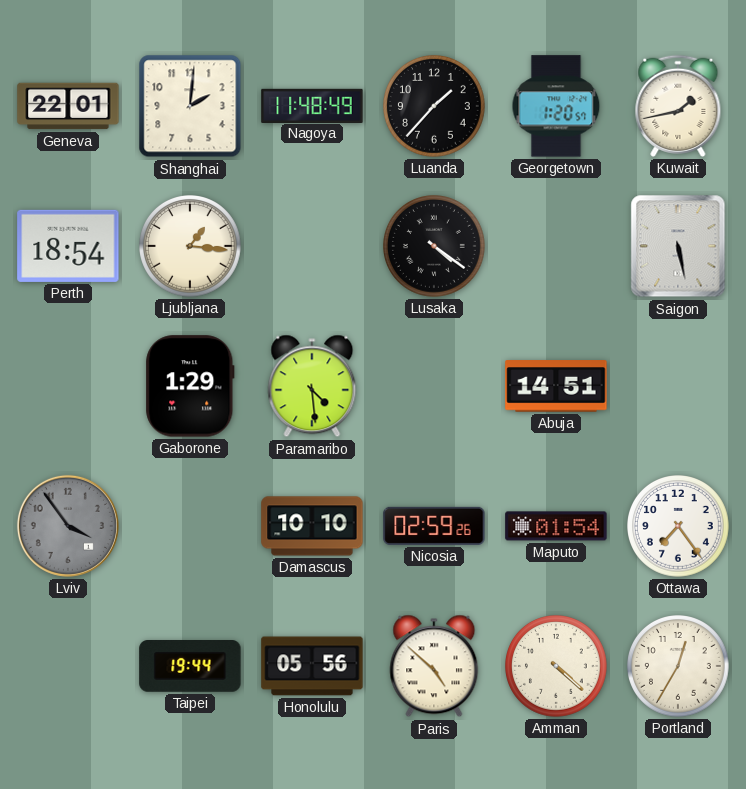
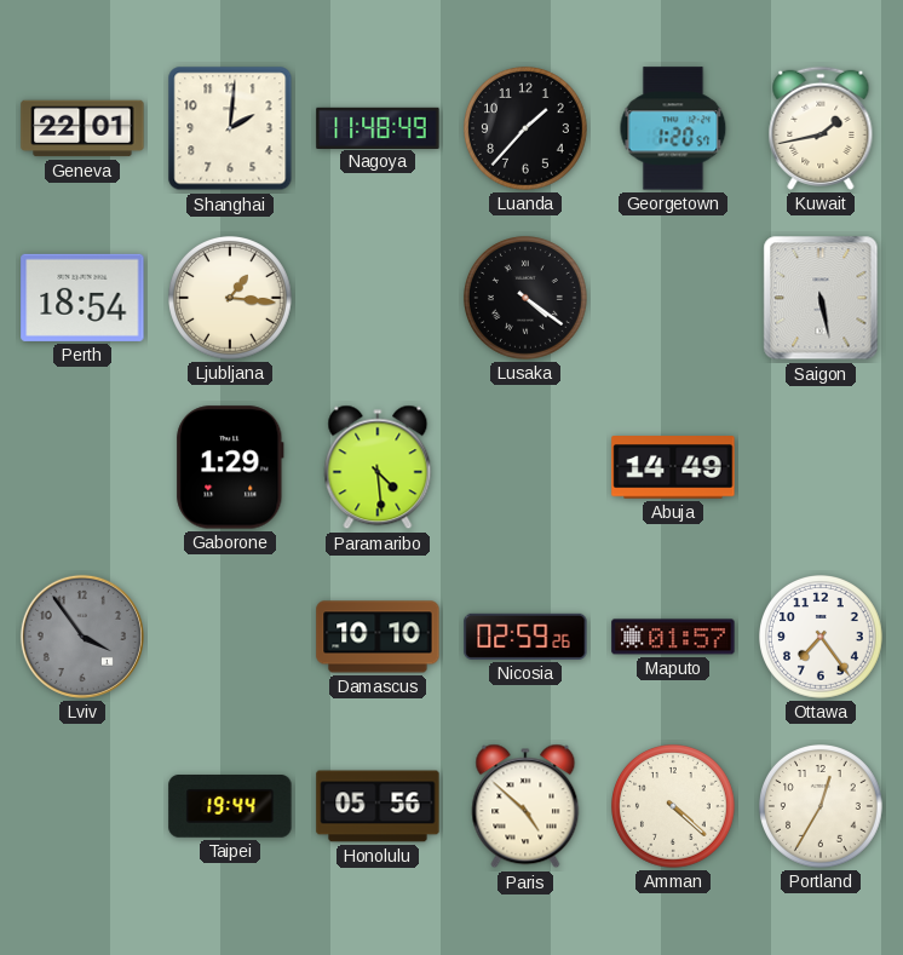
Abuja: 14:51 -> 14:49 (673, 467)
Maputo: 01:54 -> 01:57 (673, 637)
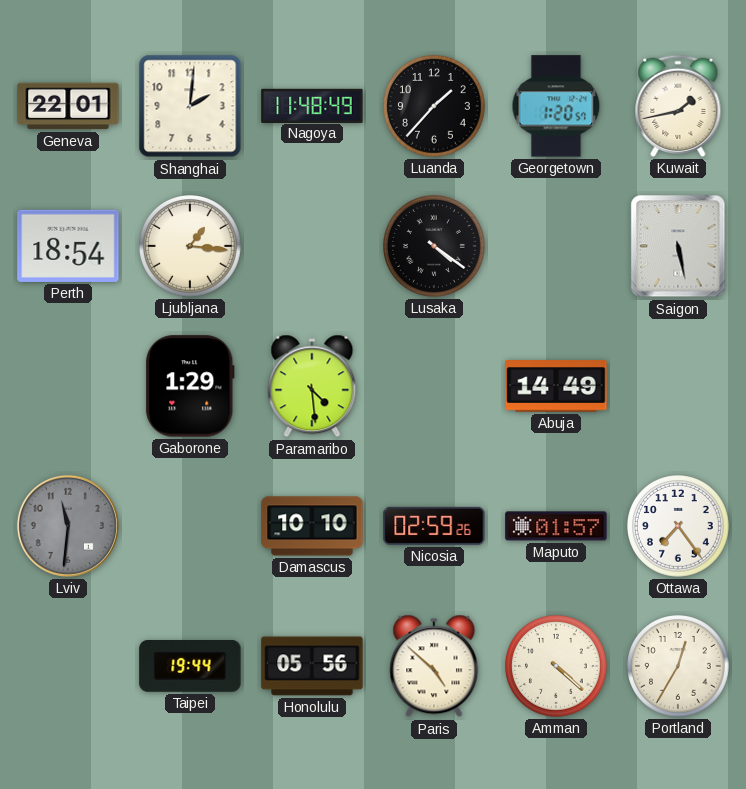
Lviv: 3:54 -> 11:31 (68, 526)
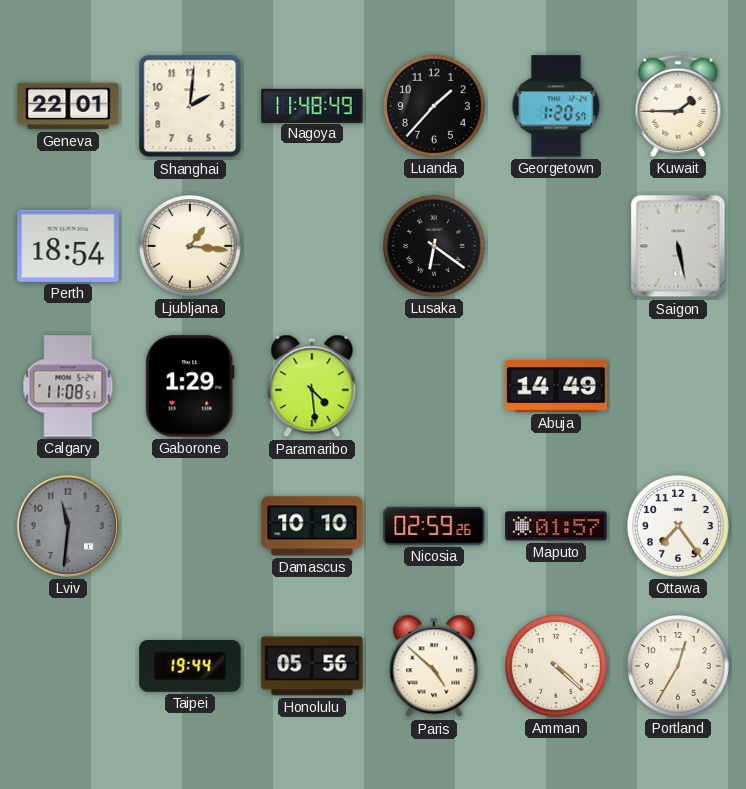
Kuwait: 1:43 -> 1:45 (678, 106)
Lusaka: 4:21 -> 6:21 (435, 247)
Calgary: none -> 11:08 (68, 386)
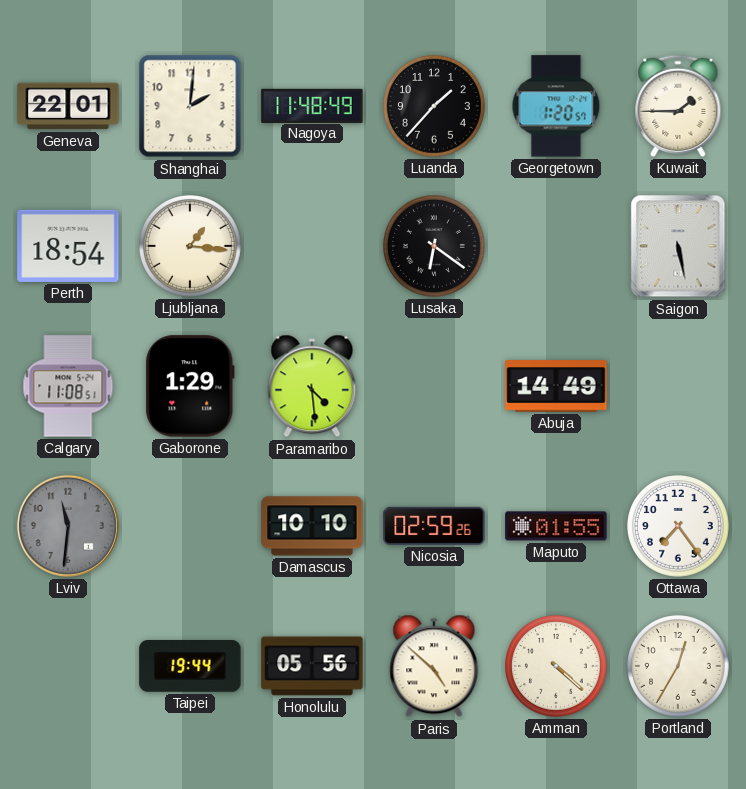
Maputo: 01:57 -> 01:55 (556, 526)
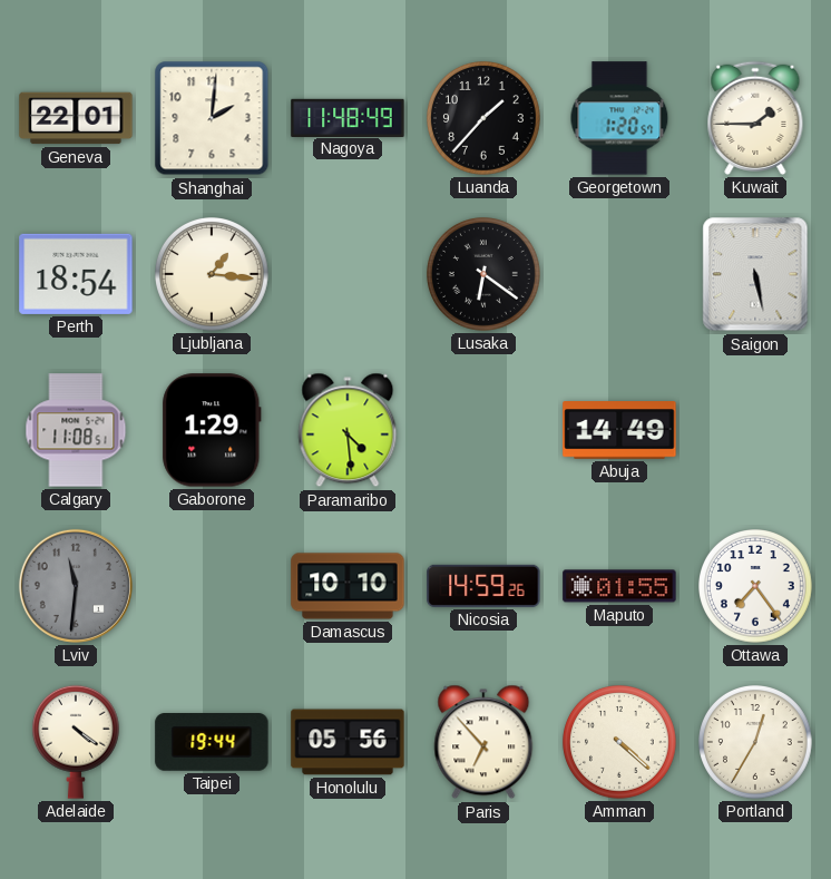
Nicosia: 02:59 -> 14:59 (483, 586)
Adelaide: none -> 4:21 (76, 742)
Paris: 4:52 -> 6:53 (483, 742)
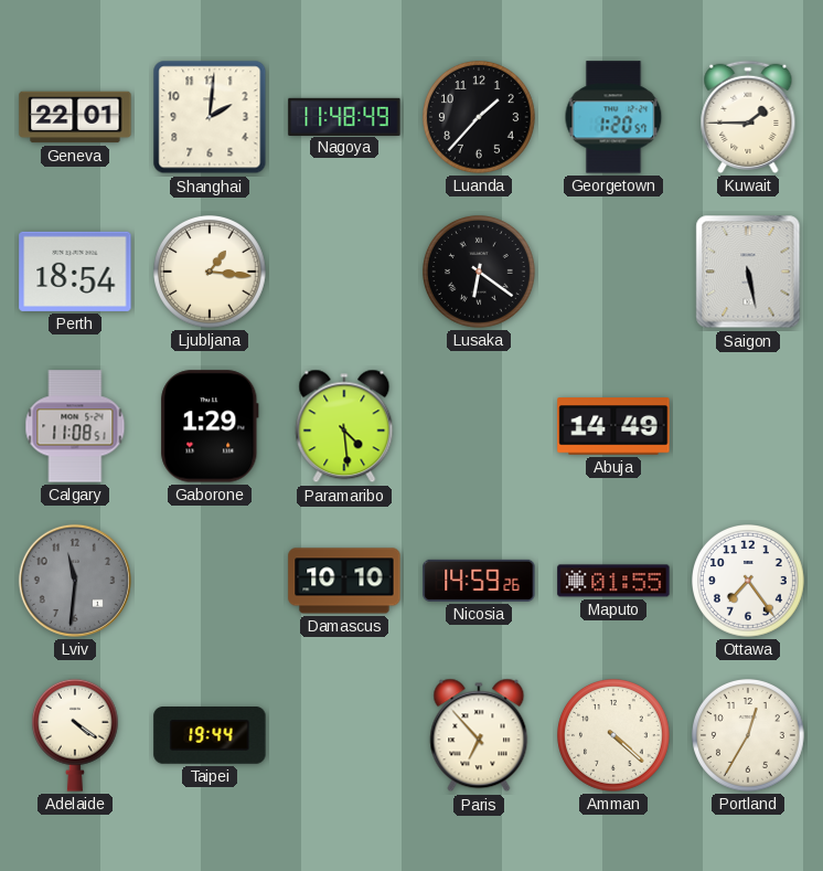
Honolulu: 05:56 -> none (348, 742)
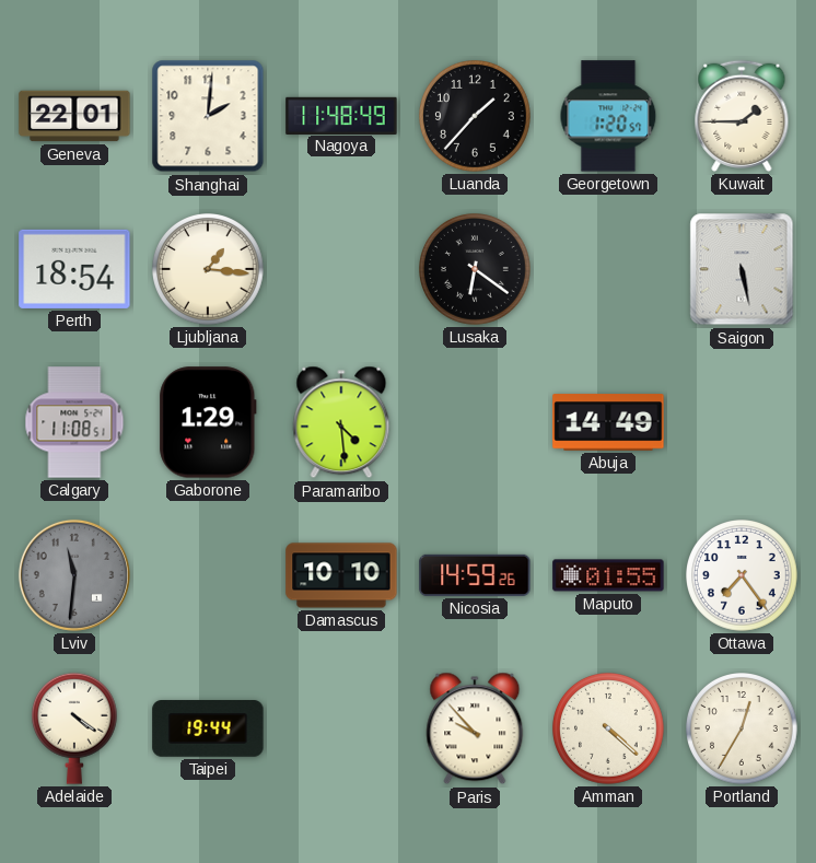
Paris: 6:53 -> 9:53 (475, 728)
